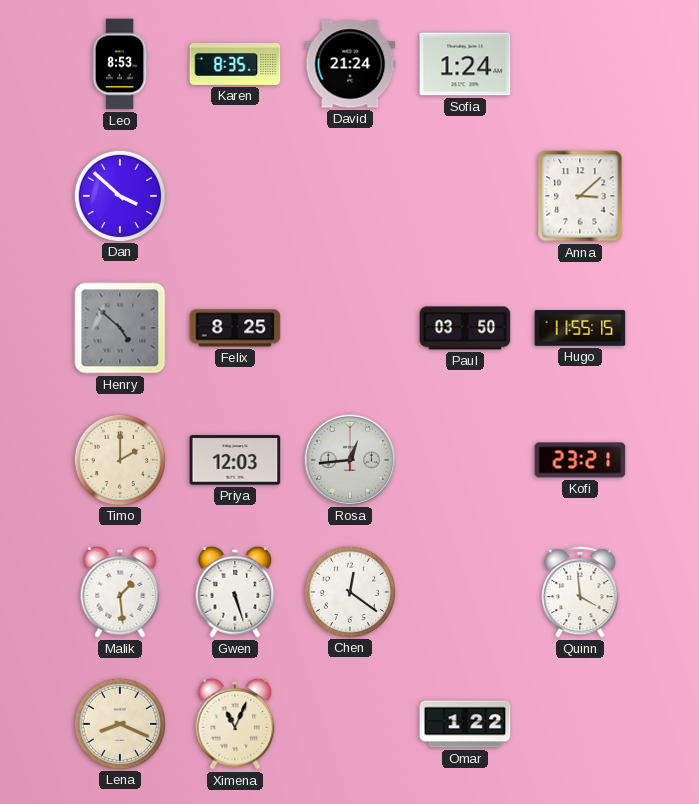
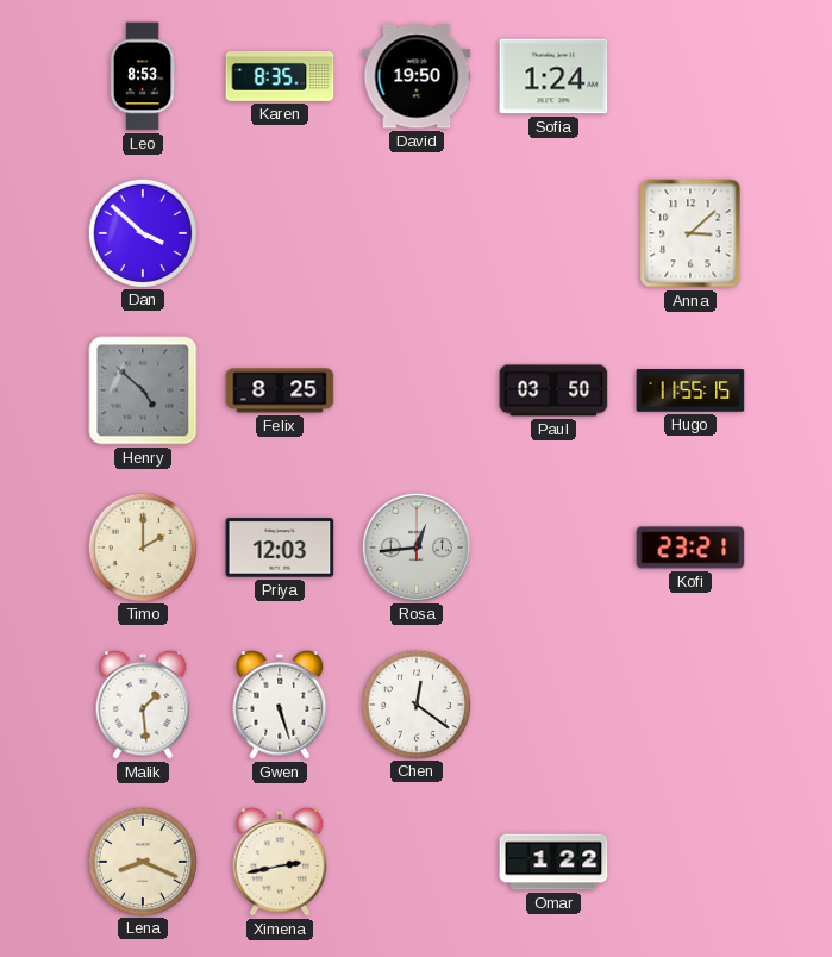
David: 21:24 -> 19:50 (417, 76)
Quinn: 3:59 -> none (580, 593)
Ximena: 11:04 -> 2:43 (280, 862)
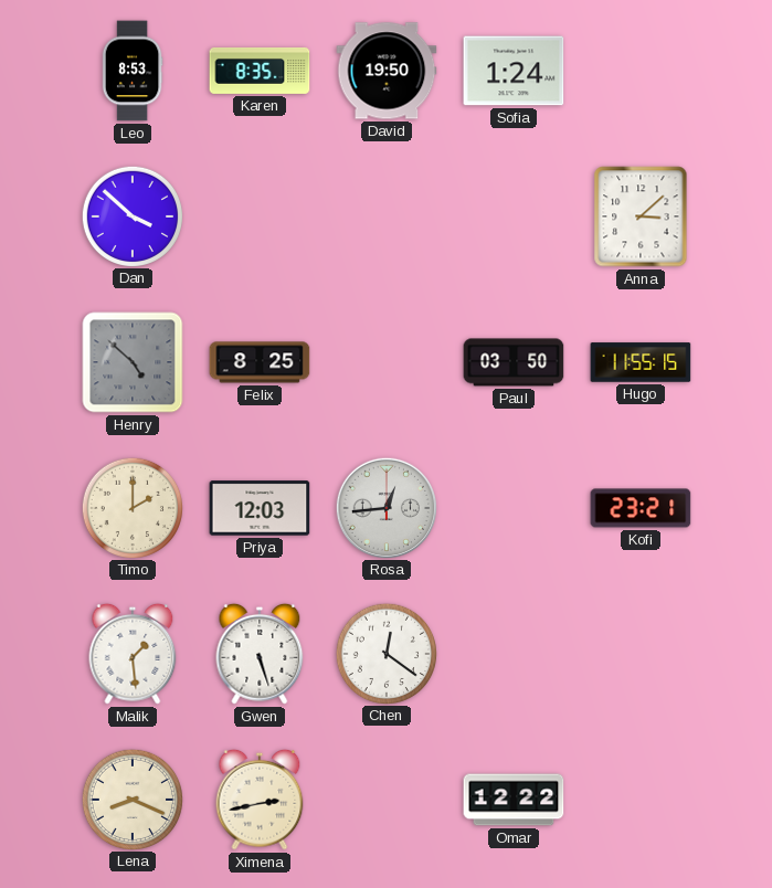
Omar: 1:22 -> 12:22 (514, 800)
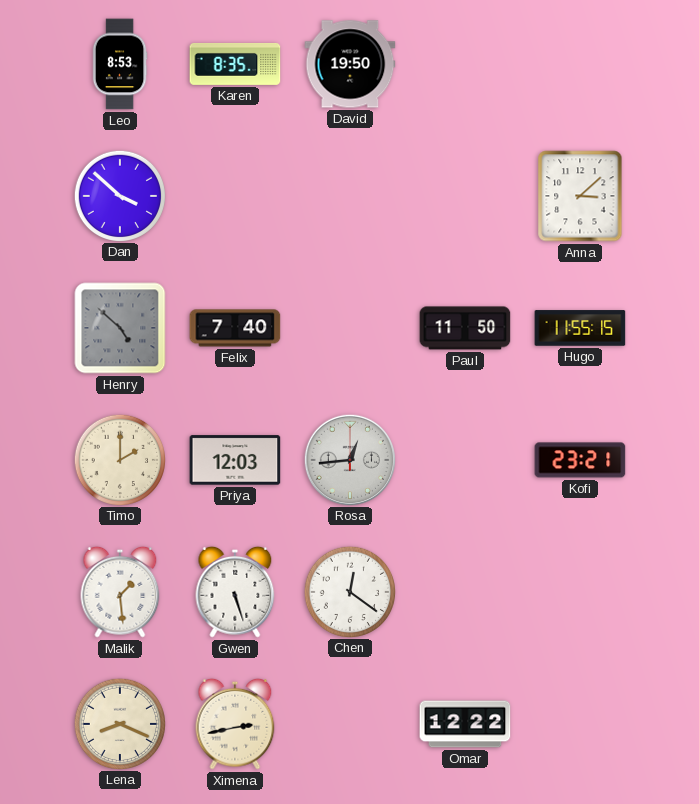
Sofia: 1:24 -> none (514, 71)
Felix: 8:25 -> 7:40 (235, 328)
Paul: 03:50 -> 11:50 (465, 328)
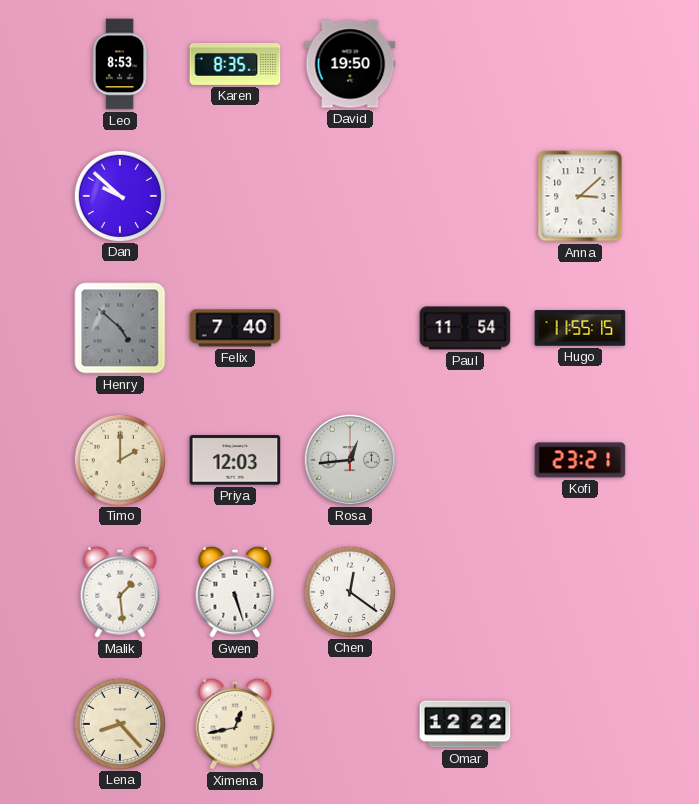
Dan: 3:52 -> 9:52 (119, 195)
Paul: 11:50 -> 11:54 (465, 328)
Lena: 8:19 -> 8:23 (119, 723)
Ximena: 2:43 -> 12:43 (235, 724)
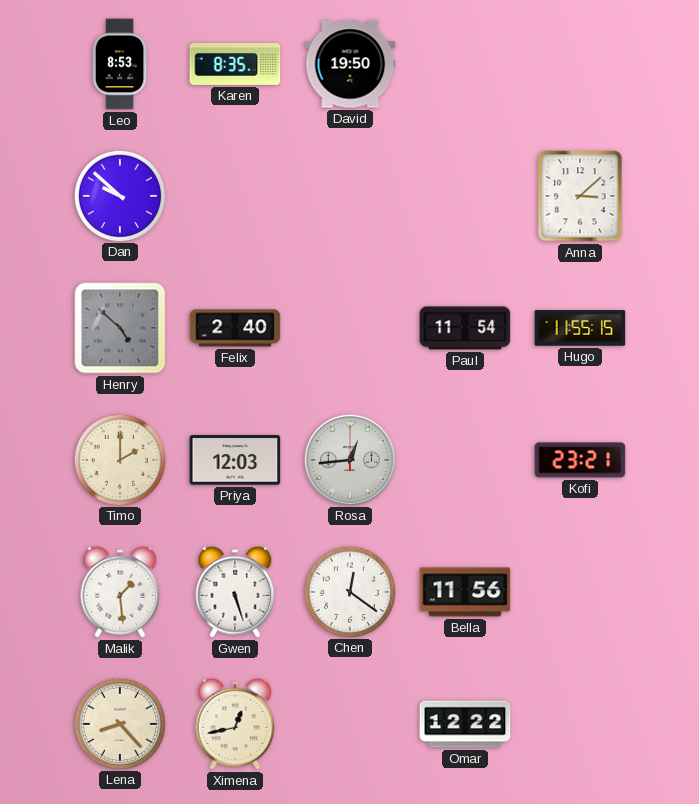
Felix: 7:40 -> 2:40 (235, 328)
Bella: none -> 11:56 (465, 592)
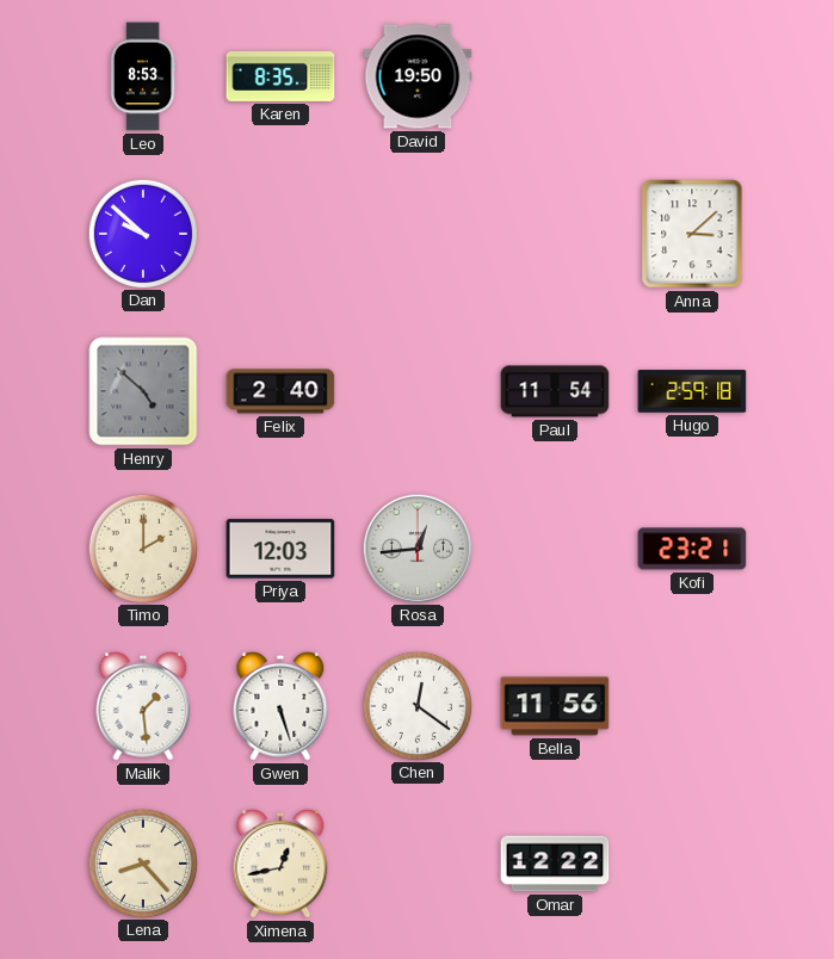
Hugo: 11:55 -> 2:59 (692, 391)
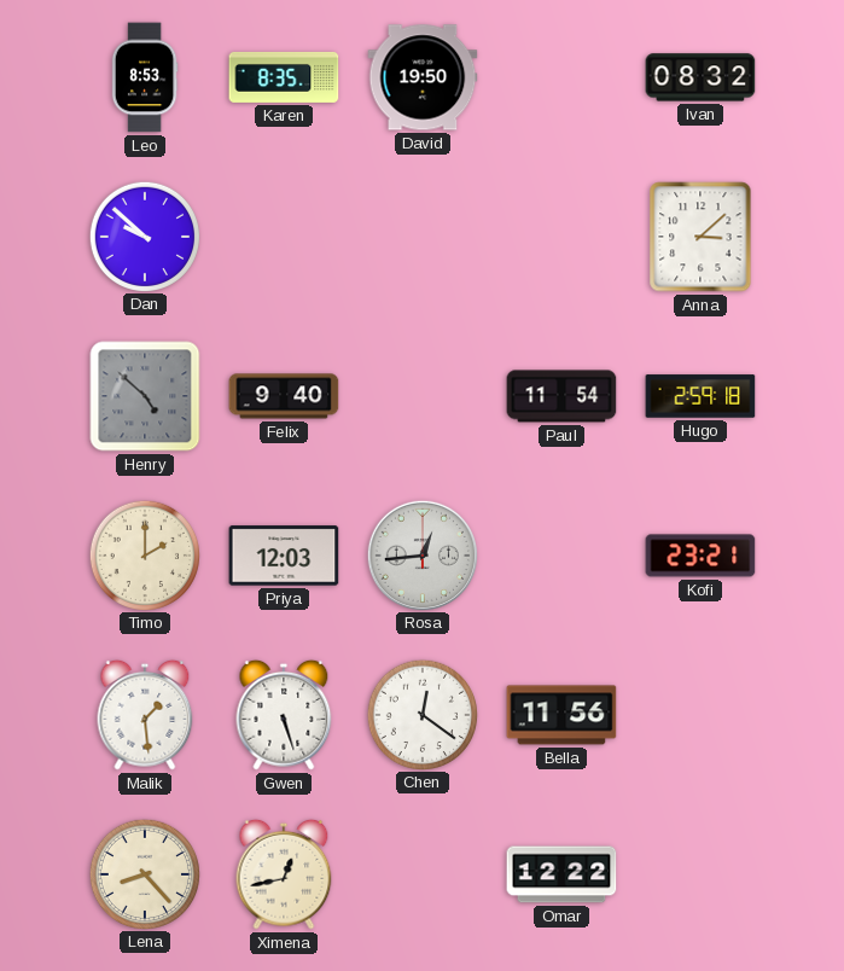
Ivan: none -> 08:32 (700, 77)
Felix: 2:40 -> 9:40 (284, 396)
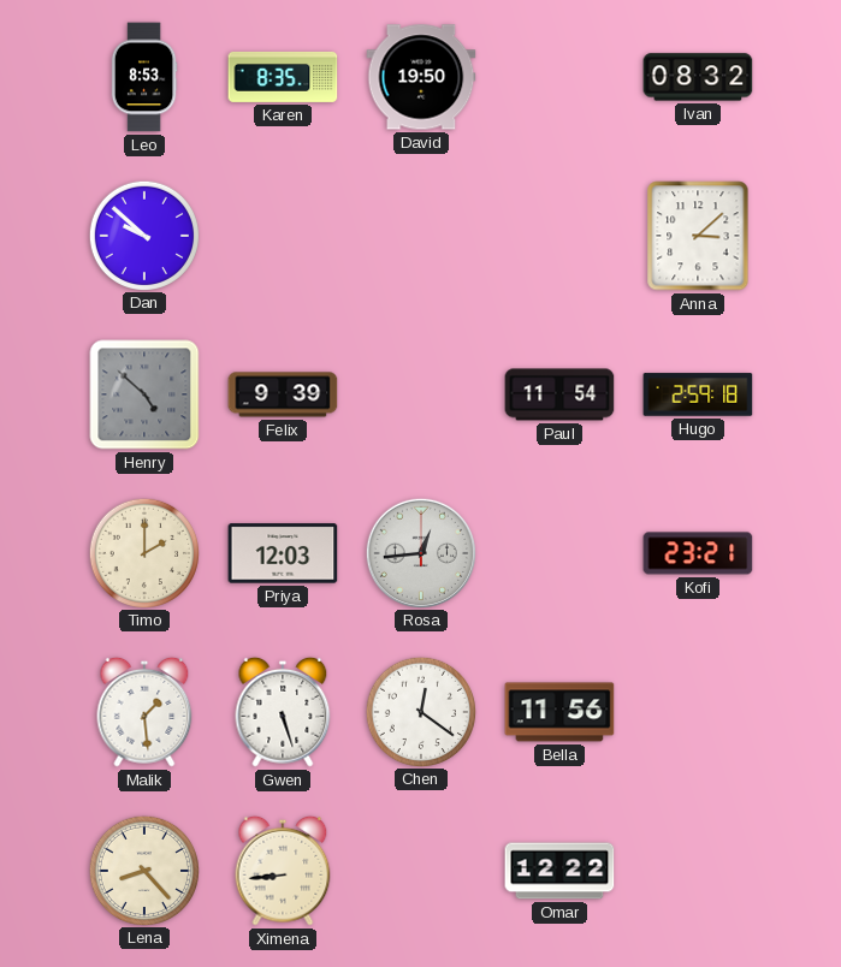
Felix: 9:40 -> 9:39 (283, 394)
Ximena: 12:43 -> 8:44 (283, 871)
